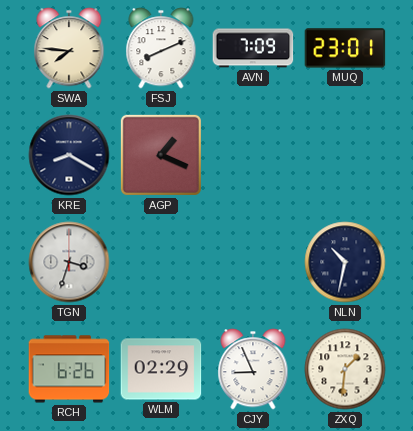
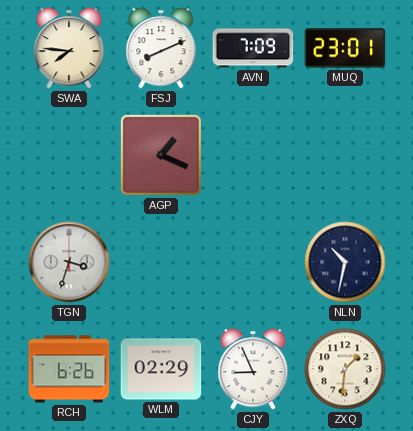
KRE: 8:20 -> none (69, 155)
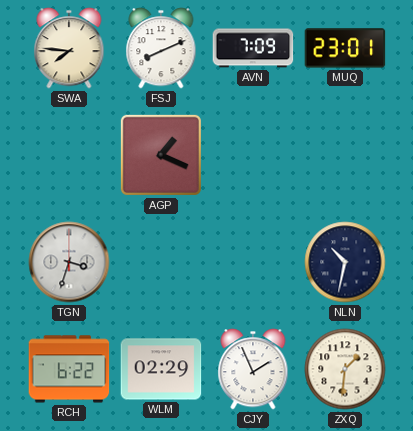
RCH: 6:26 -> 6:22 (69, 369)
CJY: 8:56 -> 1:56 (253, 369)
